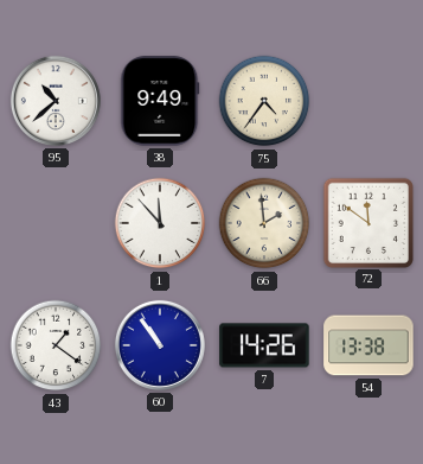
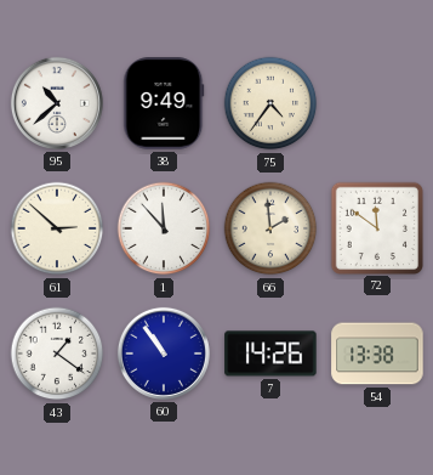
61: none -> 2:52 (57, 228)
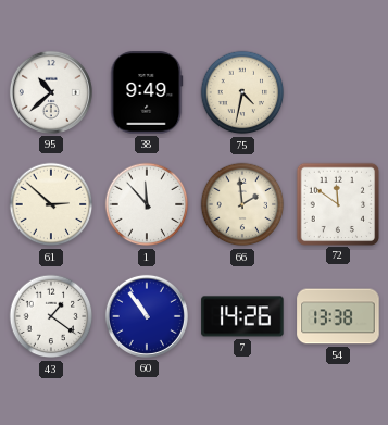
75: 4:36 -> 4:32 (242, 92)
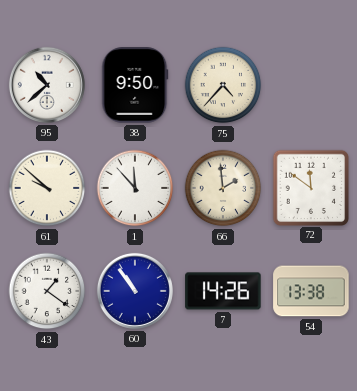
38: 9:49 -> 9:50 (135, 85)
75: 4:32 -> 4:37 (223, 85)
61: 2:52 -> 9:52 (47, 188)
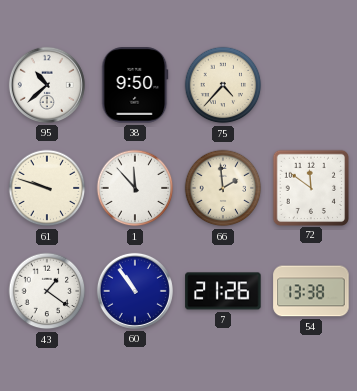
61: 9:52 -> 9:48 (47, 188)
7: 14:26 -> 21:26 (223, 291)
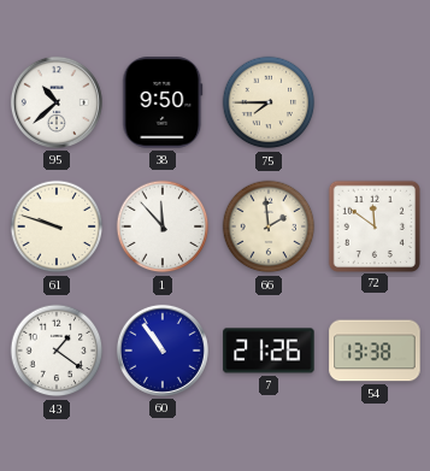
75: 4:37 -> 7:45 (269, 102)
